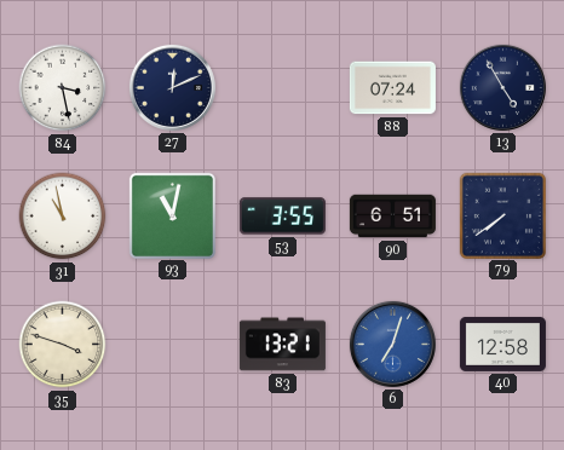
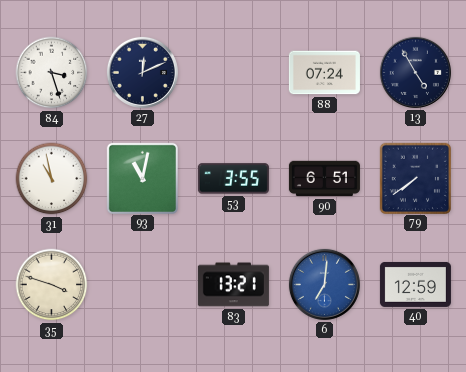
84: 3:28 -> 3:27 (52, 73)
6: 7:03 -> 7:01 (324, 284)
40: 12:58 -> 12:59 (415, 284)
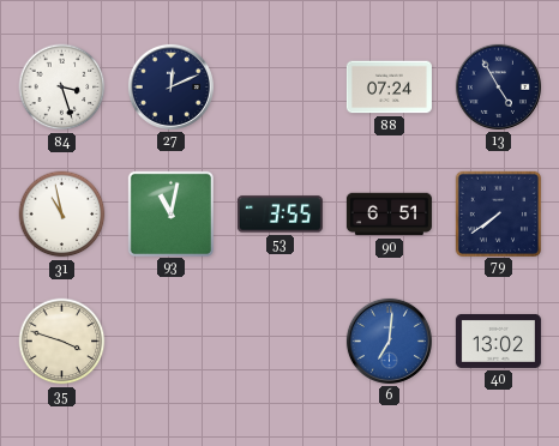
83: 13:21 -> none (233, 285)
40: 12:59 -> 13:02 (498, 340)
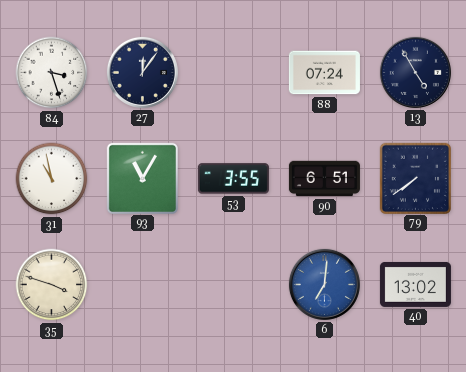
27: 12:11 -> 12:06 (142, 72)
93: 11:02 -> 11:05 (142, 178)
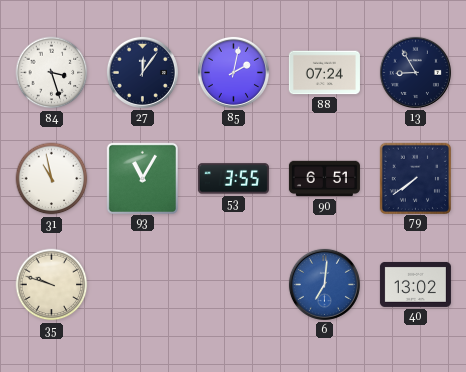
85: none -> 2:02 (233, 72)
13: 4:55 -> 8:55 (415, 72)
35: 3:48 -> 9:48 (52, 285)
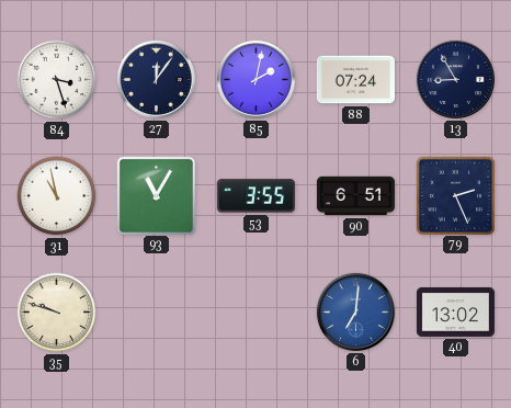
79: 7:39 -> 2:26 (455, 195)
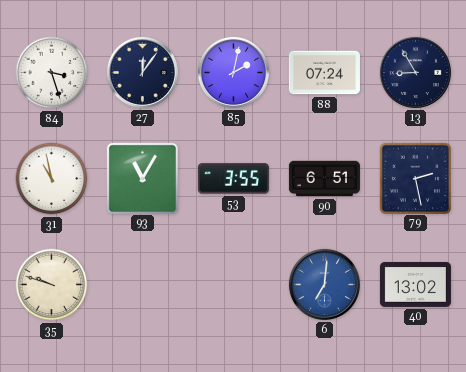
79: 2:26 -> 2:28 (415, 178)
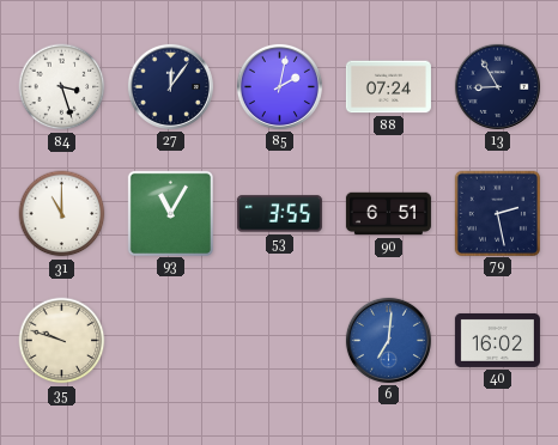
31: 10:58 -> 11:00 (62, 214)
40: 13:02 -> 16:02 (497, 340)
